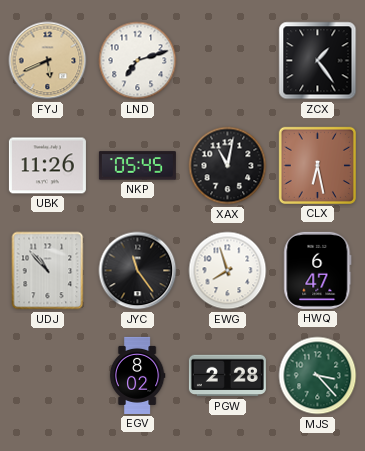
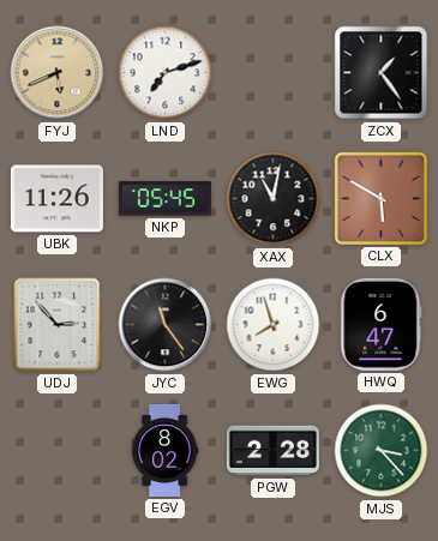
CLX: 6:28 -> 5:50 (380, 198)
UDJ: 10:53 -> 2:53 (58, 325)
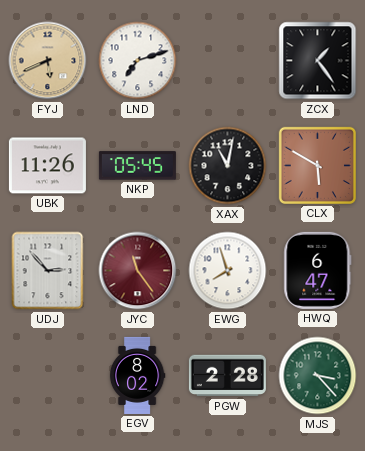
JYC dial: black -> burgundy (138, 271)
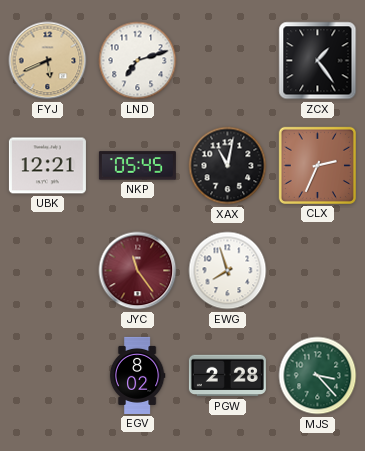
UBK: 11:26 -> 12:21 (47, 166)
CLX: 5:50 -> 2:34 (317, 165)
UDJ: 2:53 -> none (48, 271)
HWQ: 6:47 -> none (318, 270)
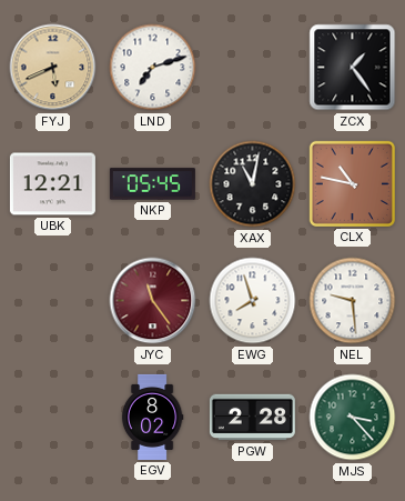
CLX: 2:34 -> 10:47 (352, 183)
NEL: none -> 9:29 (353, 301)
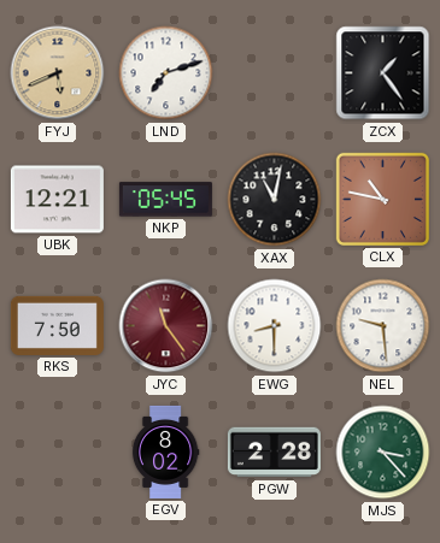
RKS: none -> 7:50 (57, 325)
EWG: 7:57 -> 8:30 (275, 326)
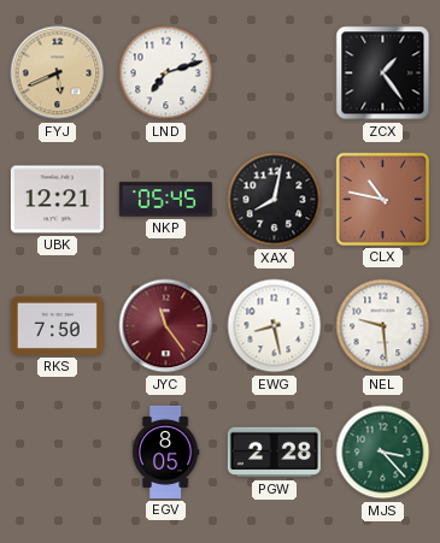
XAX: 11:02 -> 8:02 (275, 200)
EWG: 8:30 -> 8:28 (275, 326)
EGV: 8:02 -> 8:05 (165, 451)
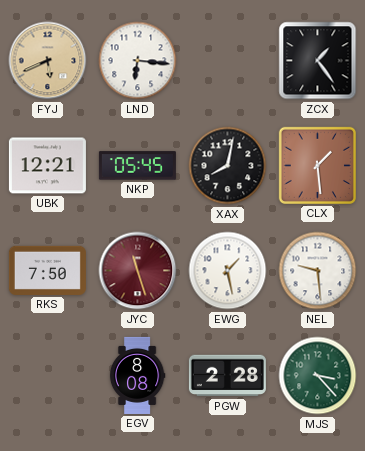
LND: 7:12 -> 6:16 (138, 61)
CLX: 10:47 -> 1:29 (317, 165)
JYC: 11:24 -> 11:27 (138, 271)
EWG: 8:28 -> 1:28 (228, 271)
EGV: 8:05 -> 8:08 (137, 375)
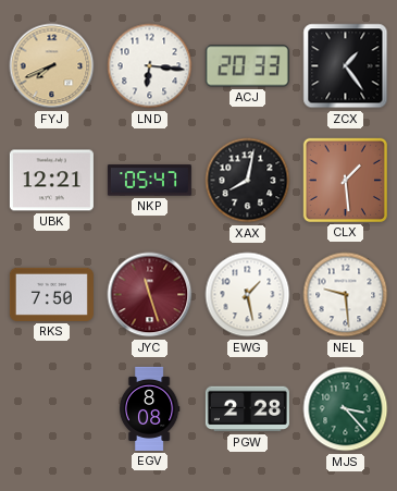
FYJ: 5:41 -> 7:41 (52, 66)
ACJ: none -> 20:33 (247, 66)
NKP: 05:45 -> 05:47 (149, 181)
